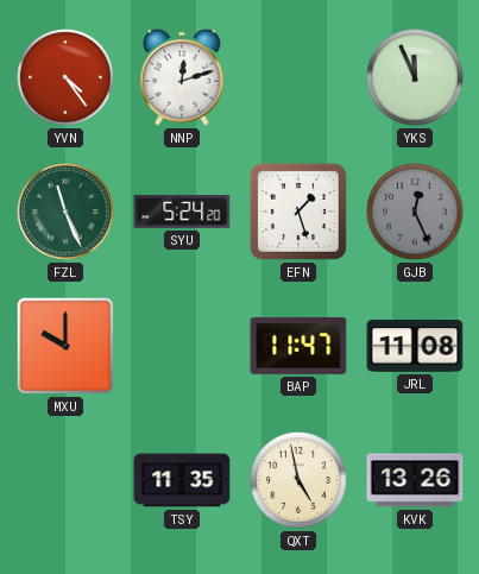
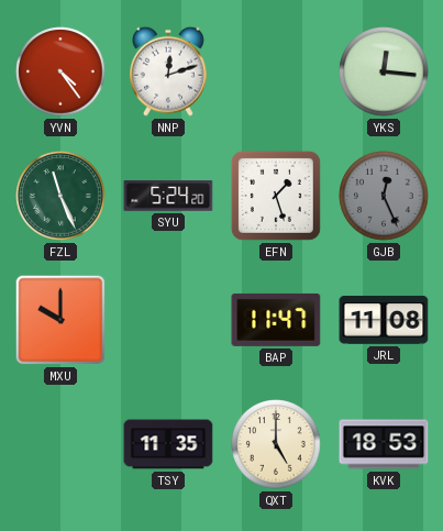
YKS: 11:56 -> 12:16 (384, 71)
QXT: 4:58 -> 5:00 (276, 444)
KVK: 13:26 -> 18:53 (384, 444)
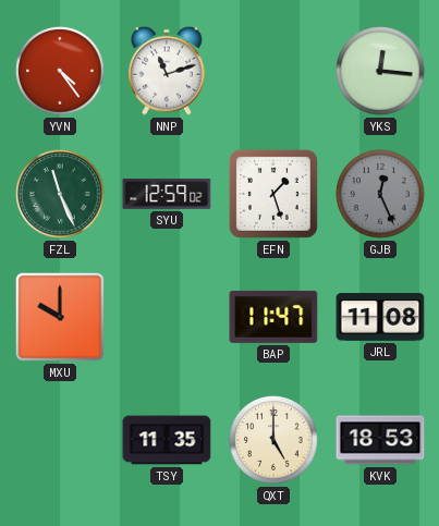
NNP: 12:12 -> 11:12 (168, 71)
SYU: 5:24 -> 12:59 (167, 194)
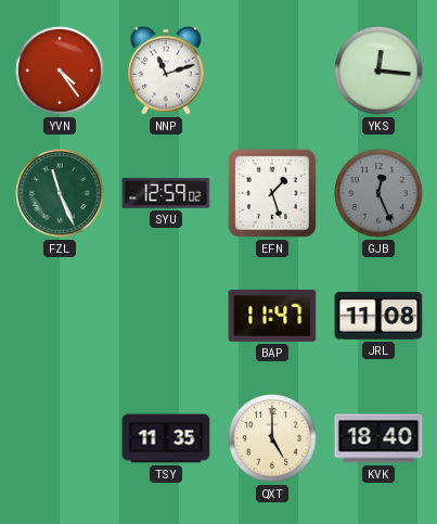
MXU: 10:00 -> none (60, 317)
KVK: 18:53 -> 18:40 (378, 438)
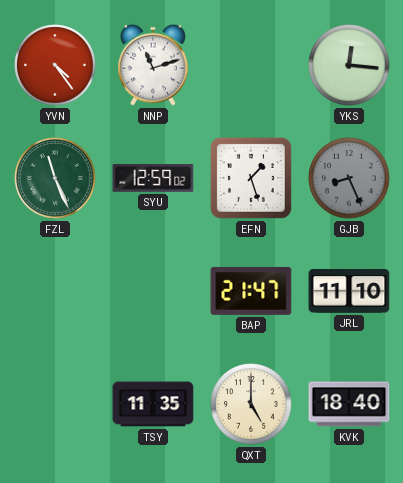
GJB: 12:26 -> 8:26 (349, 178)
BAP: 11:47 -> 21:47 (251, 291)
JRL: 11:08 -> 11:10 (349, 291)
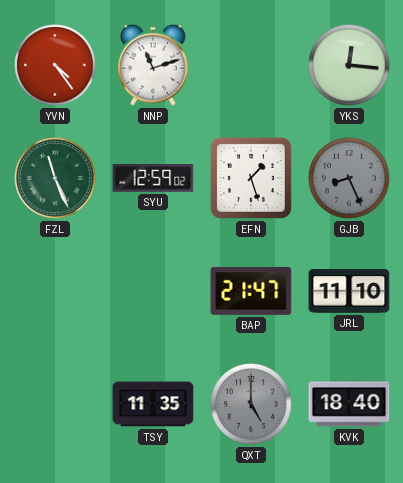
QXT dial: cream -> grey (251, 404)
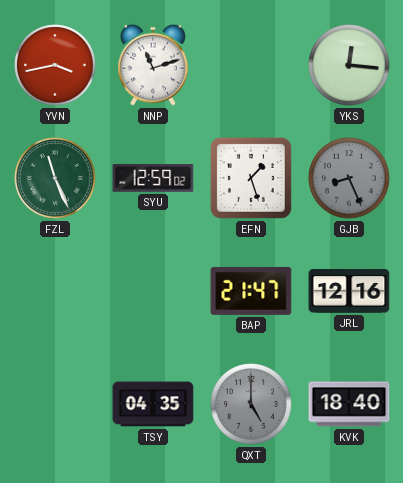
YVN: 4:24 -> 3:43 (55, 65)
JRL: 11:10 -> 12:16 (349, 291)
TSY: 11:35 -> 04:35 (153, 404)
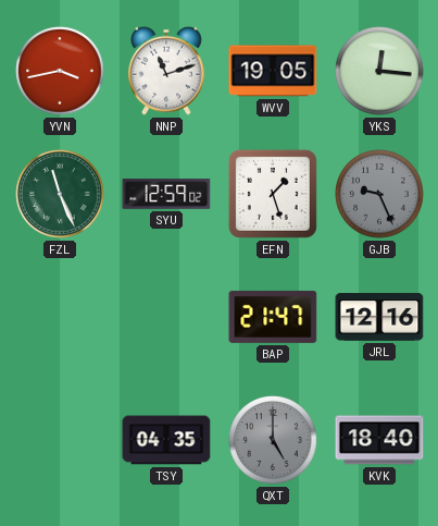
WVV: none -> 19:05 (273, 71)
GJB: 8:26 -> 9:26 (379, 194)
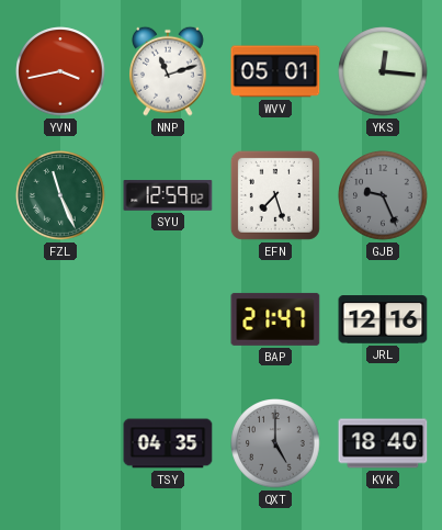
WVV: 19:05 -> 05:01 (275, 71)
EFN: 1:27 -> 7:27 (275, 195)
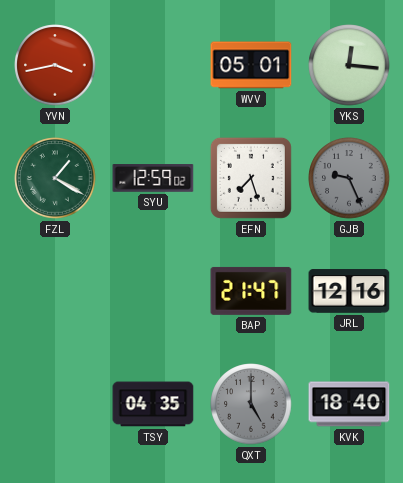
NNP: 11:12 -> none (169, 71)
FZL: 11:26 -> 1:20 (55, 178)
